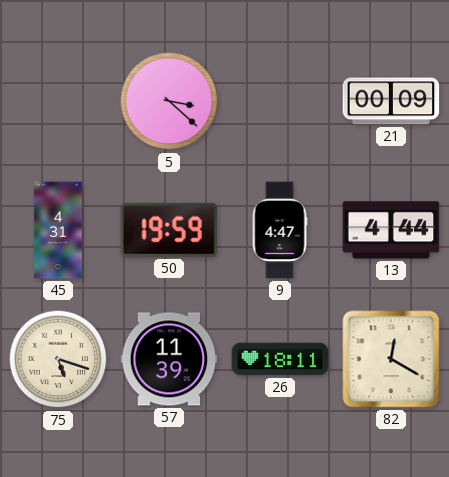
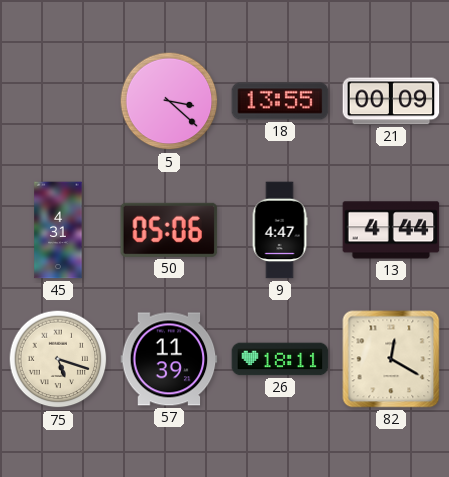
18: none -> 13:55 (280, 101)
50: 19:59 -> 05:06 (169, 230)
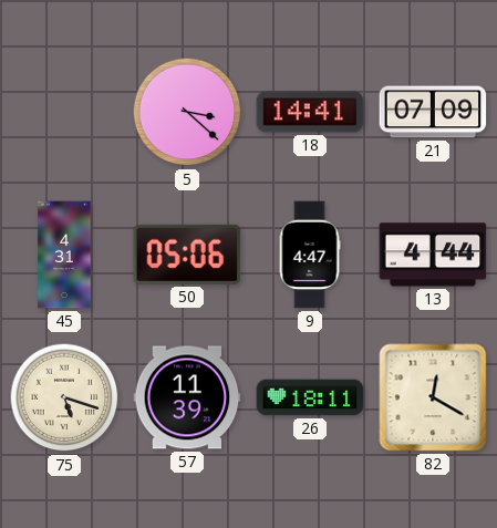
18: 13:55 -> 14:41 (310, 112)
21: 00:09 -> 07:09 (433, 112)
